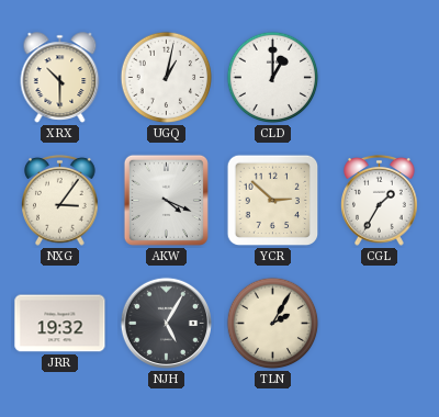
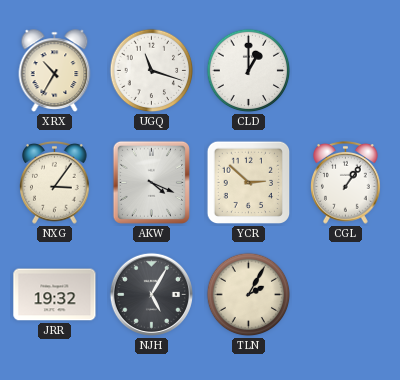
XRX: 10:30 -> 10:35 (55, 71)
UGQ: 1:02 -> 11:18 (152, 71)
CGL: 1:35 -> 1:06 (346, 183)
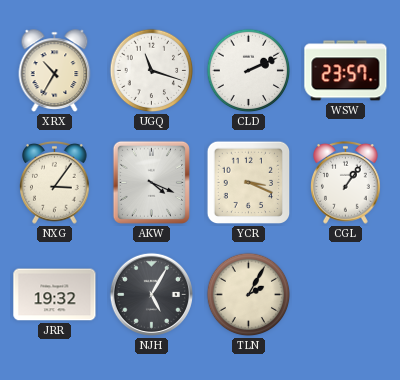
CLD: 1:00 -> 2:11 (249, 71)
WSW: none -> 23:57 (346, 71)
YCR: 2:52 -> 3:19 (249, 183)
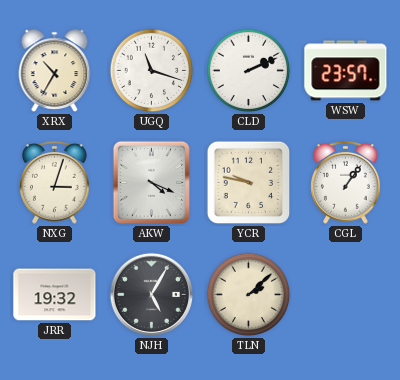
NXG: 3:06 -> 3:03 (55, 183)
YCR: 3:19 -> 9:47 (249, 183)
TLN: 2:05 -> 2:08 (249, 295)
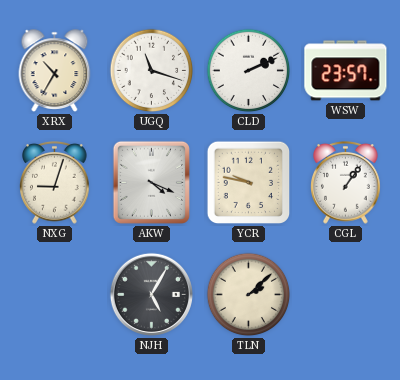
NXG: 3:03 -> 9:03 (55, 183)
JRR: 19:32 -> none (55, 295)
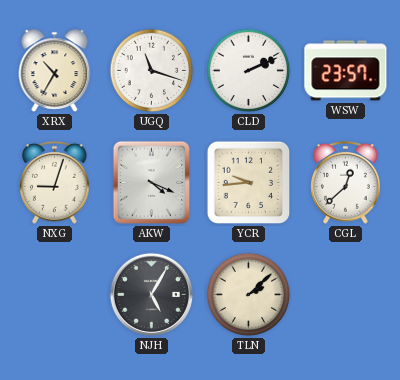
YCR: 9:47 -> 9:44 (249, 183)
CGL: 1:06 -> 12:38 (346, 183)
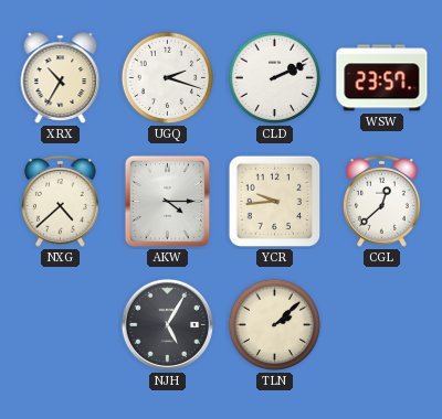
UGQ: 11:18 -> 2:18 (168, 78)
NXG: 9:03 -> 4:38 (61, 202)
AKW: 4:19 -> 4:15 (167, 201)
